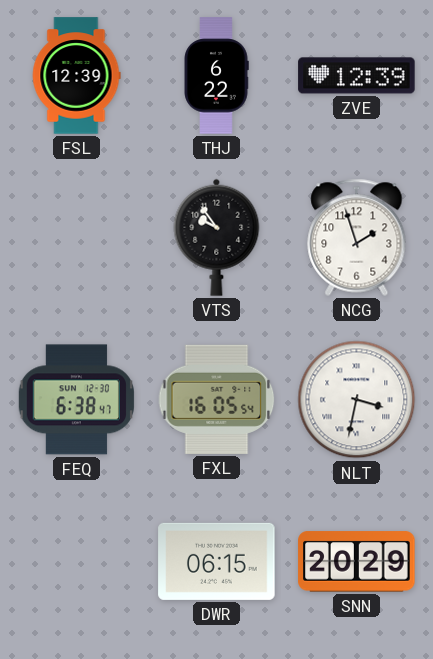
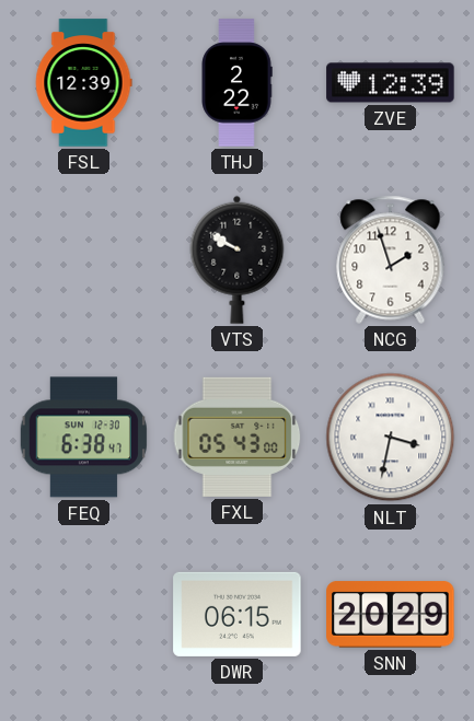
THJ: 6:22 -> 2:22 (236, 83)
VTS: 9:54 -> 9:50 (238, 259)
FXL: 16:05 -> 05:43 (238, 437)
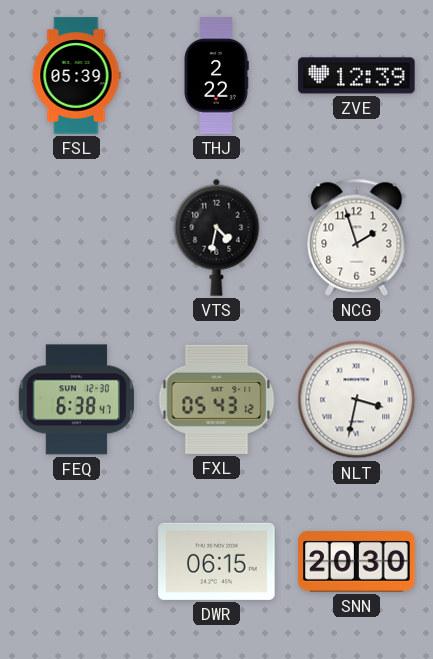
FSL: 12:39 -> 05:39 (76, 76)
VTS: 9:50 -> 4:32 (217, 237)
FXL: 05:43:00 -> 05:43:12 (217, 399)
SNN: 20:29 -> 20:30 (357, 562)
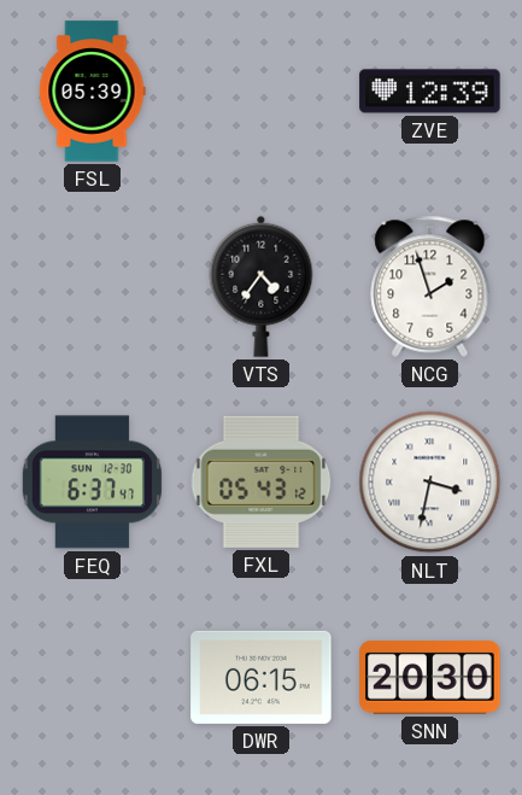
THJ: 2:22 -> none (216, 76)
VTS: 4:32 -> 4:36 (262, 286)
FEQ: 6:38 -> 6:37 (92, 483)
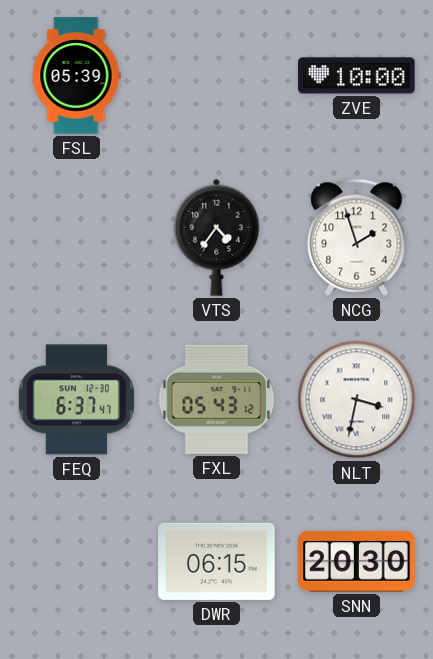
ZVE: 12:39 -> 10:00 (357, 76)
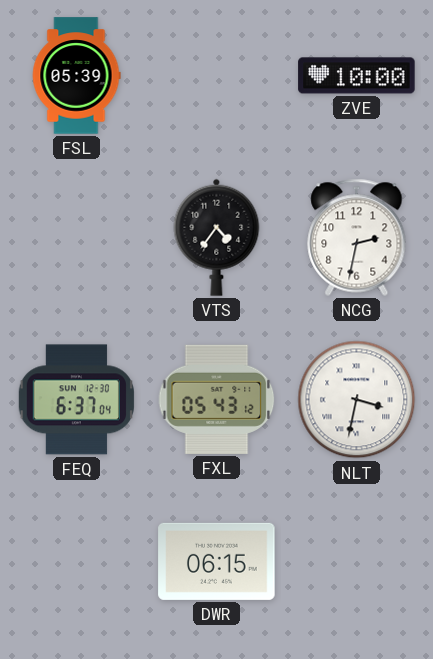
NCG: 1:57 -> 2:32 (357, 237)
FEQ: 6:37:47 -> 6:37:04 (76, 400)
SNN: 20:30 -> none (357, 562)
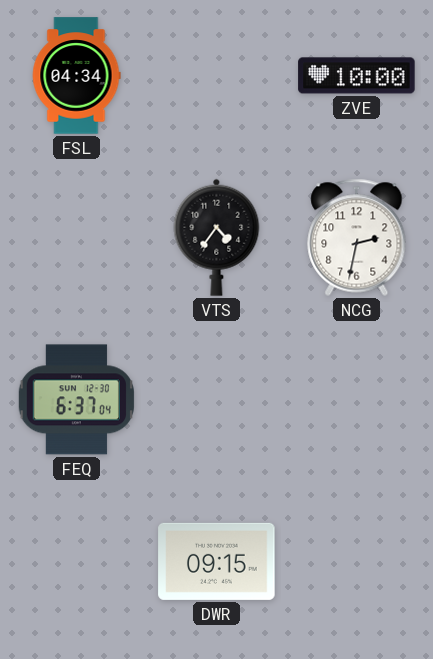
FSL: 05:39 -> 04:34 (76, 76)
FXL: 05:43 -> none (217, 399)
NLT: 3:32 -> none (357, 400)
DWR: 06:15 -> 09:15 (217, 561)
